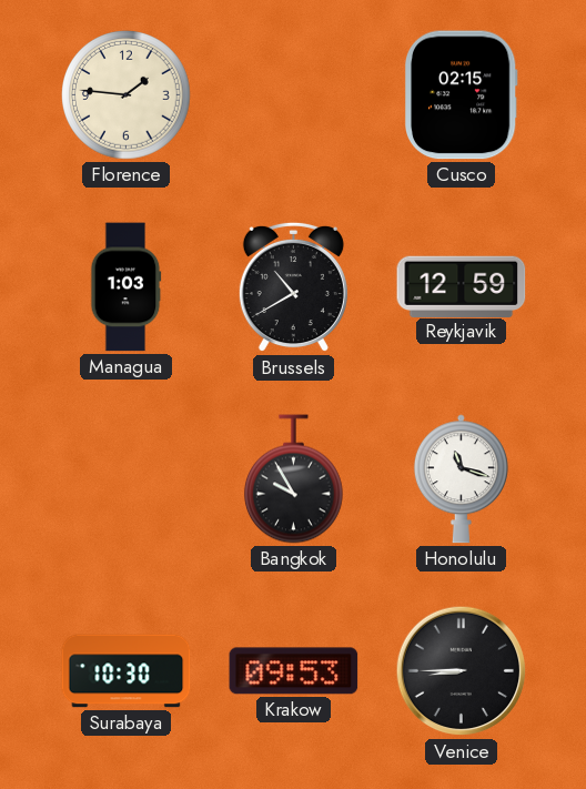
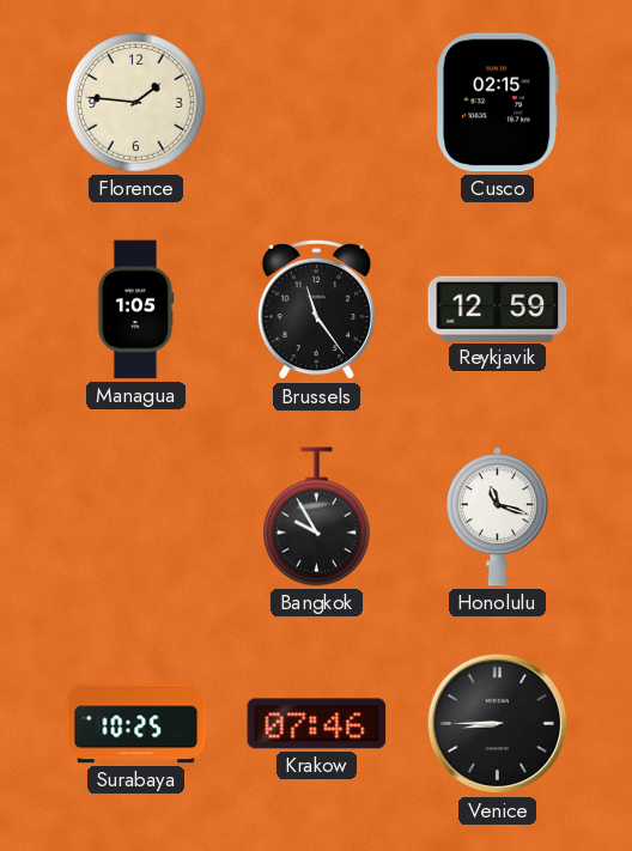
Managua: 1:03 -> 1:05 (136, 310)
Brussels: 10:40 -> 11:24 (316, 310)
Surabaya: 10:30 -> 10:25 (136, 724)
Krakow: 09:53 -> 07:46 (317, 724)
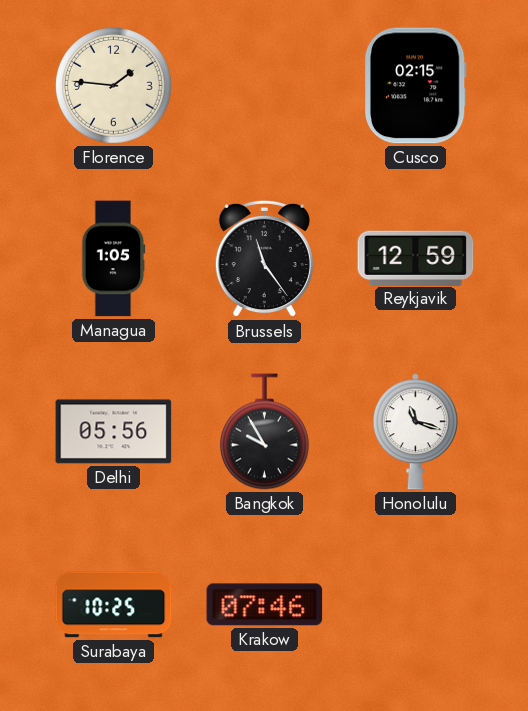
Delhi: none -> 05:56 (114, 432)
Venice: 8:45 -> none (498, 724)
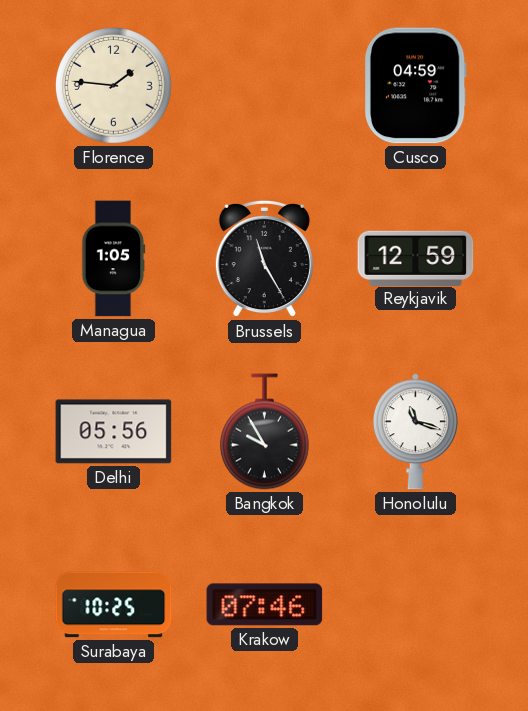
Cusco: 02:15 -> 04:59 (415, 86)
Brussels: 11:24 -> 11:25 (264, 259)
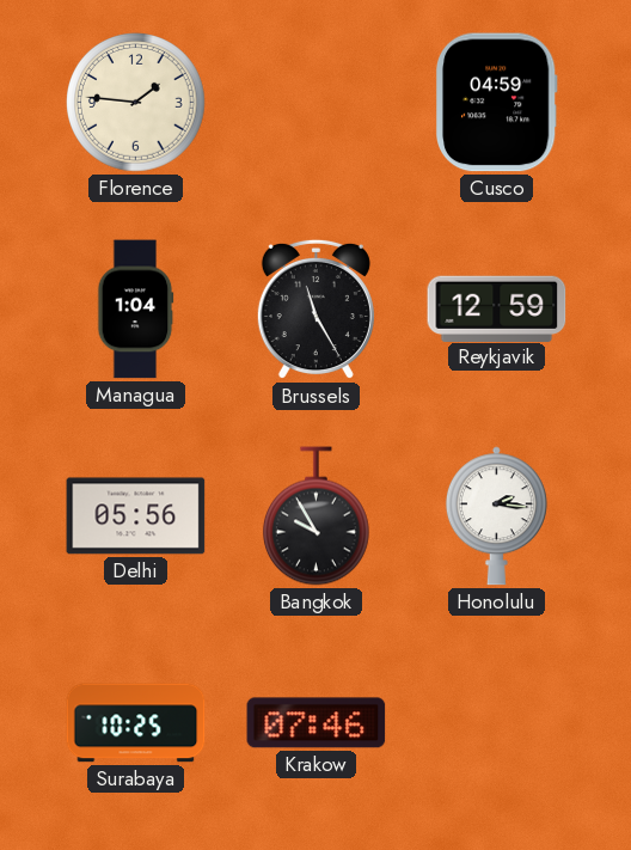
Managua: 1:05 -> 1:04 (136, 310)
Honolulu: 11:18 -> 2:16 (496, 516)
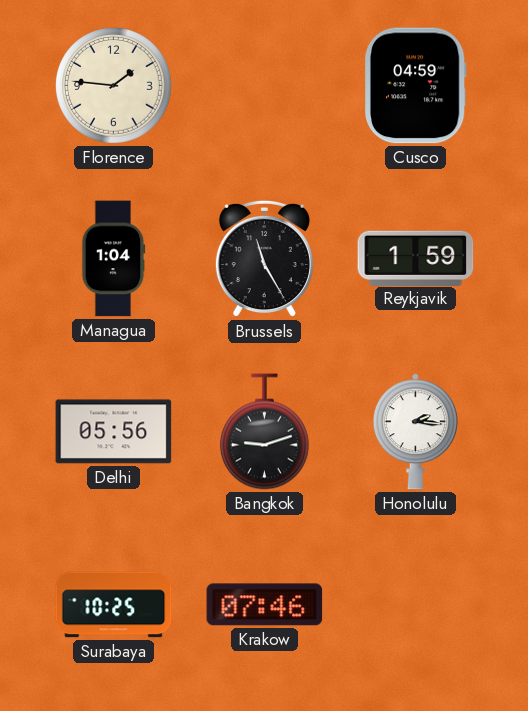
Reykjavik: 12:59 -> 1:59 (416, 258)
Bangkok: 9:55 -> 9:12 (264, 432)
